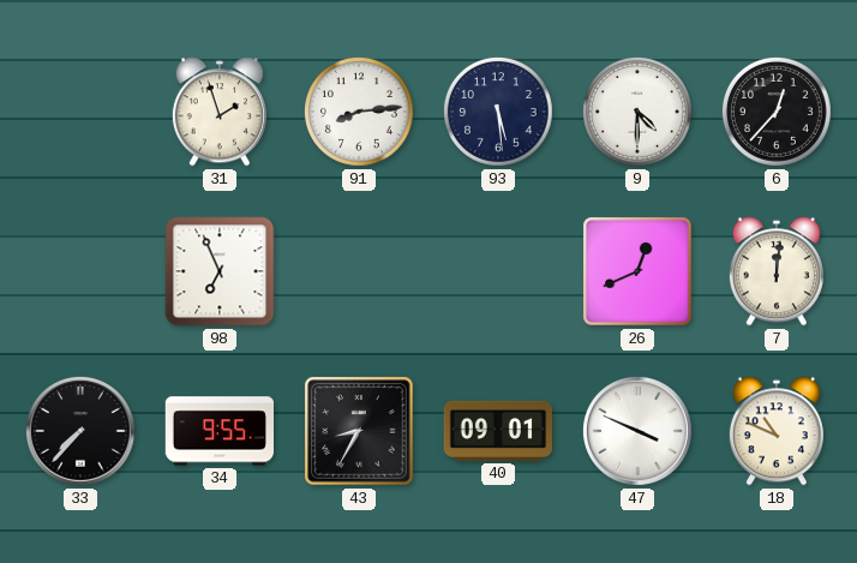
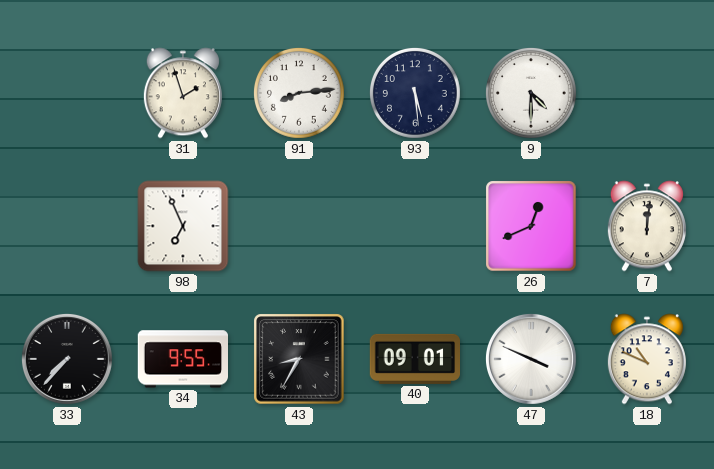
6: 12:37 -> none (777, 112)
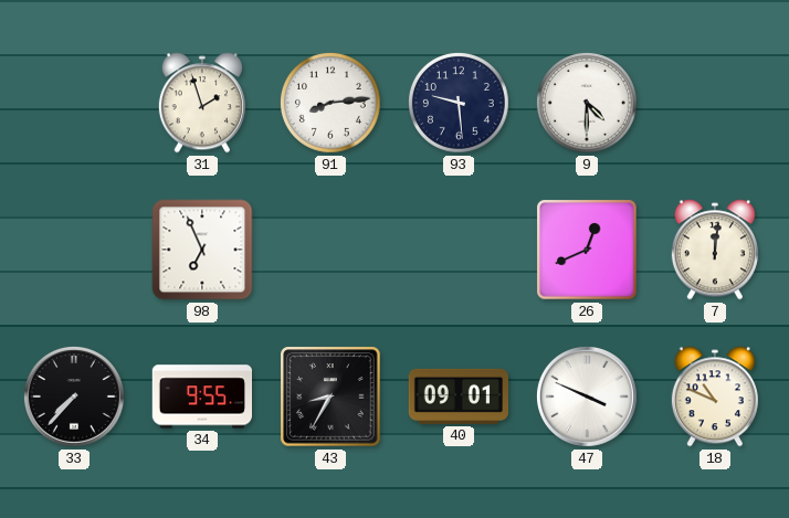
93: 5:29 -> 9:29 (459, 103)
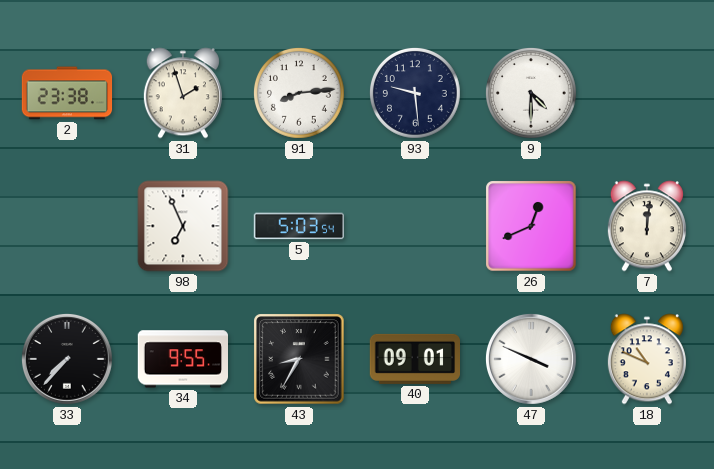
2: none -> 23:38 (67, 93)
5: none -> 5:03 (298, 226)
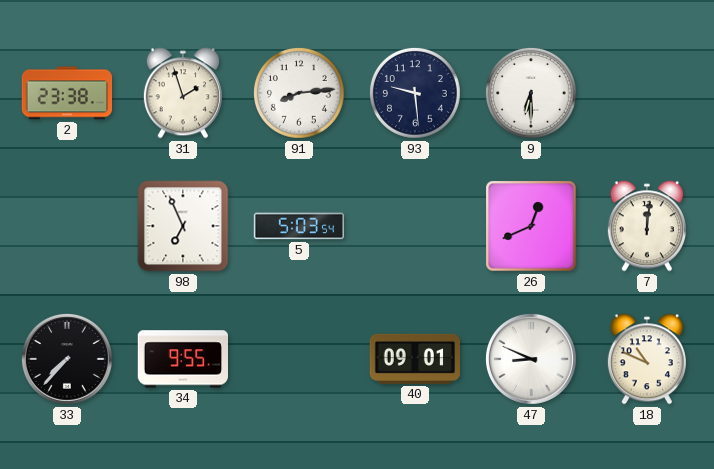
9: 4:30 -> 6:30 (531, 93)
43: 8:35 -> none (299, 359)
47: 3:49 -> 8:49 (531, 359)
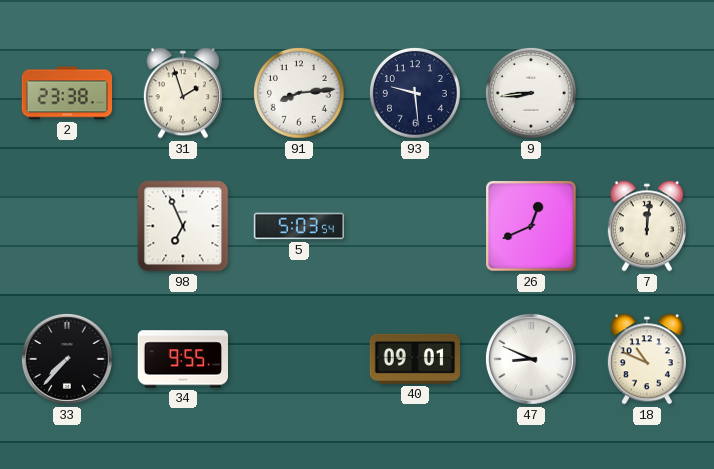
9: 6:30 -> 8:44 (531, 93)
